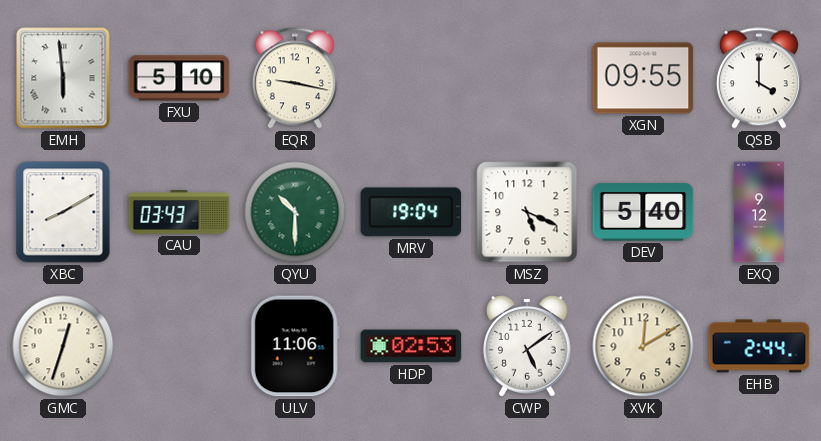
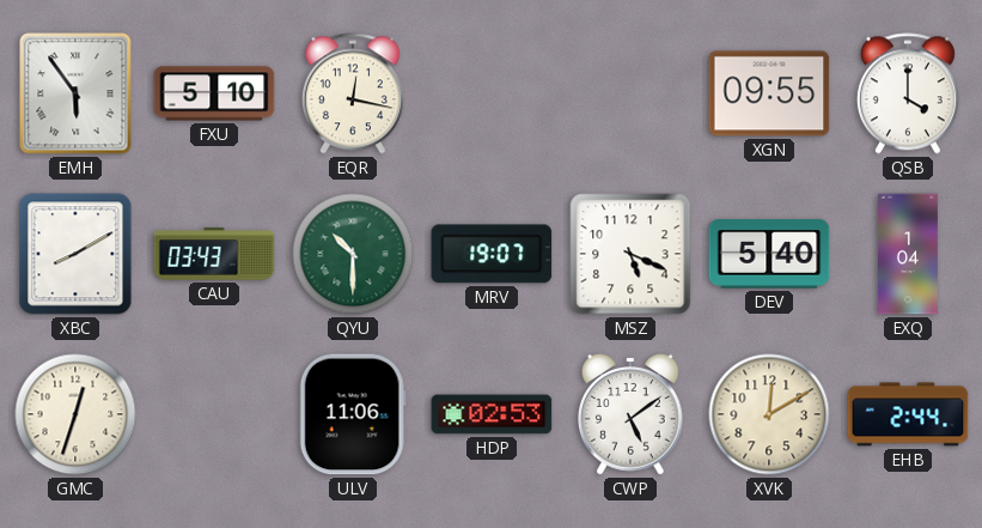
EMH: 5:59 -> 5:54 (75, 93)
EQR: 9:17 -> 12:17 (353, 93)
MRV: 19:04 -> 19:07 (492, 254)
EXQ: 9:12 -> 1:04 (909, 254)
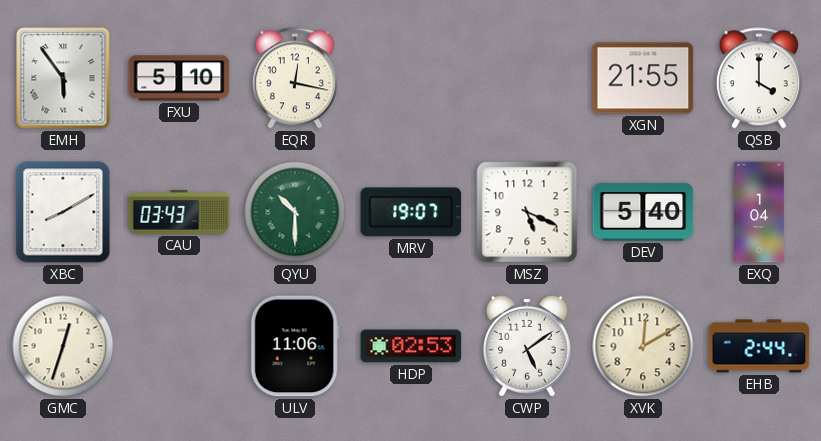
XGN: 09:55 -> 21:55 (643, 78)
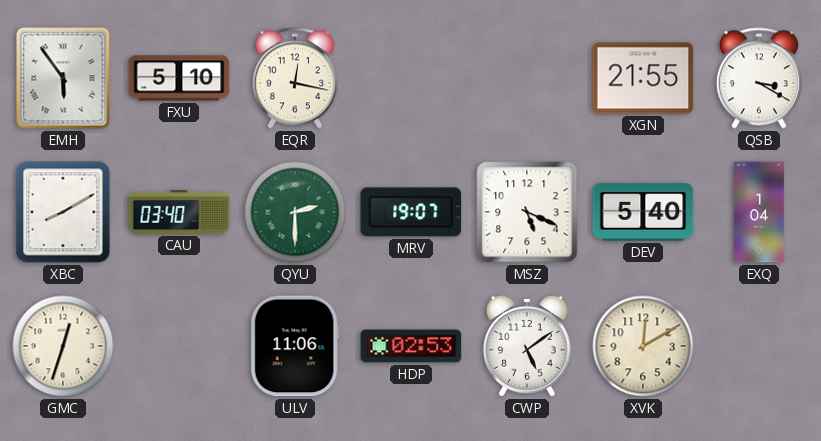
QSB: 4:00 -> 3:20 (759, 78)
CAU: 03:43 -> 03:40 (179, 212)
QYU: 10:30 -> 2:30 (295, 212)
EHB: 2:44 -> none (759, 346)
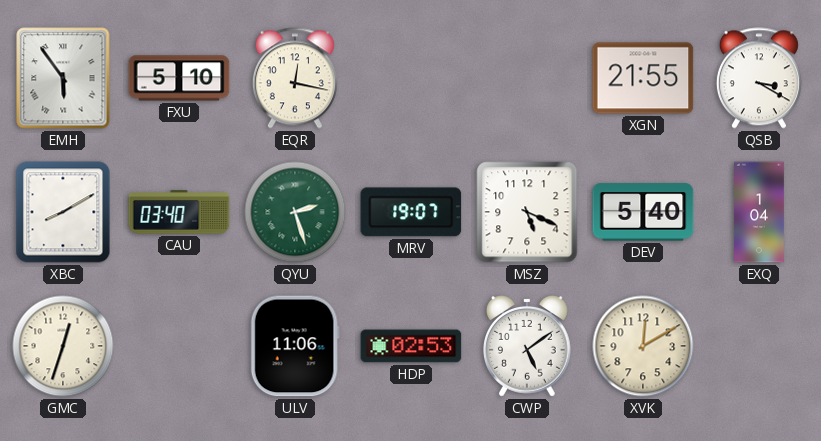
QYU: 2:30 -> 2:27 (295, 212)
